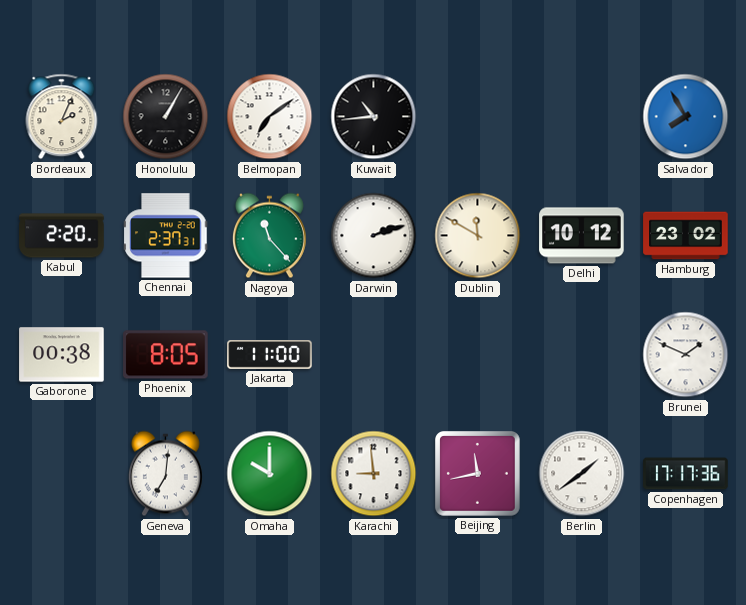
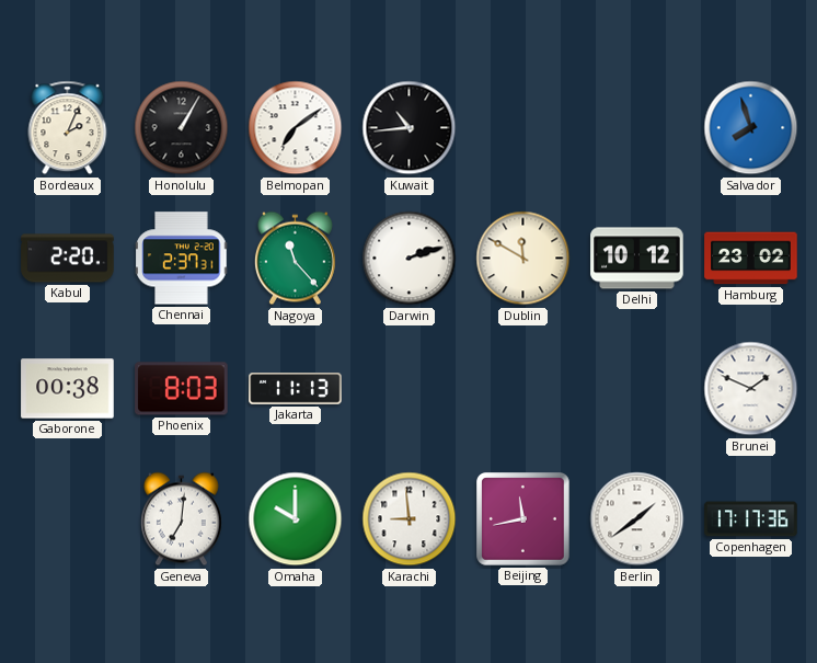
Salvador: 7:55 -> 7:57 (751, 128)
Phoenix: 8:05 -> 8:03 (182, 389)
Jakarta: 11:00 -> 11:13 (296, 389)
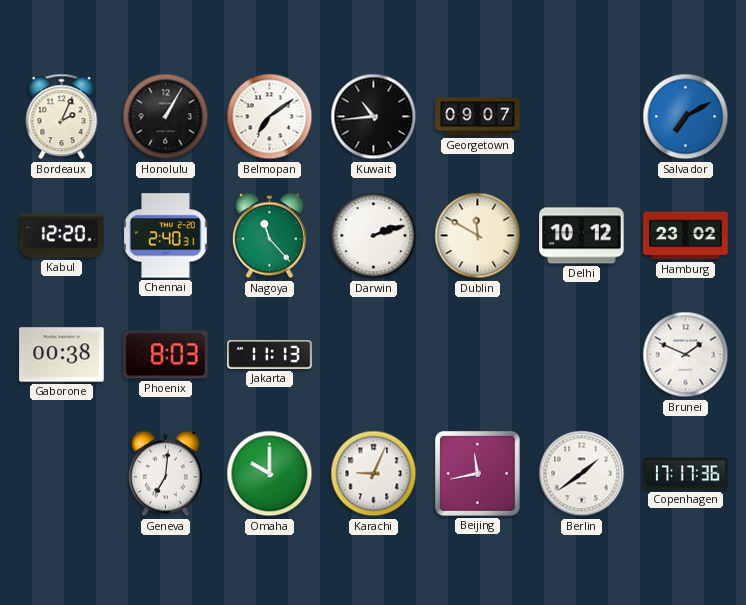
Georgetown: none -> 09:07 (478, 117)
Salvador: 7:57 -> 7:10 (686, 117)
Kabul: 2:20 -> 12:20 (62, 236)
Chennai: 2:37 -> 2:40 (166, 236)
Karachi: 8:59 -> 9:04 (374, 474)
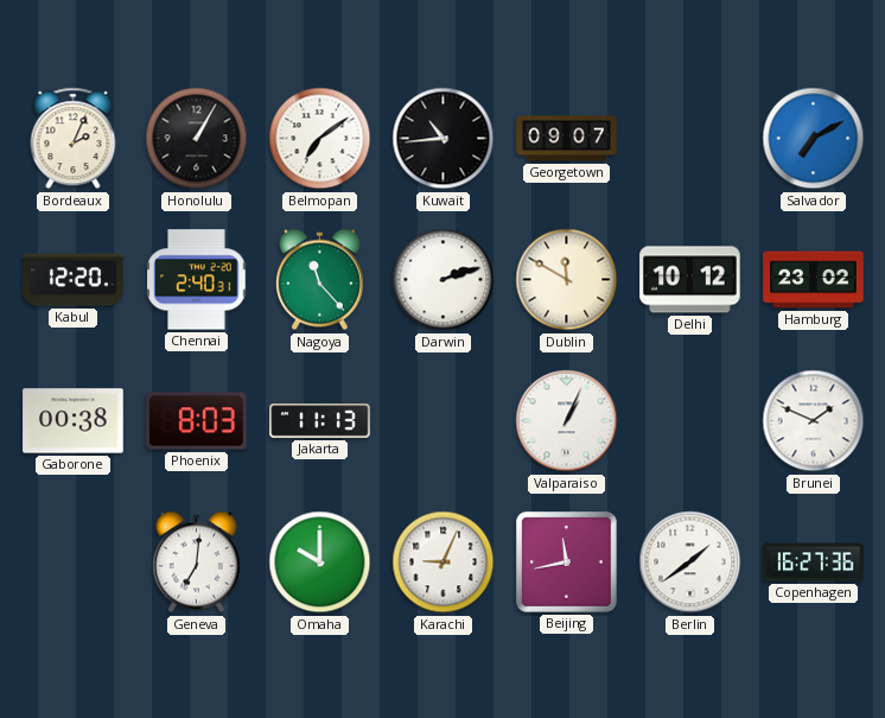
Valparaiso: none -> 1:04 (567, 421)
Copenhagen: 17:17 -> 16:27 (814, 563)
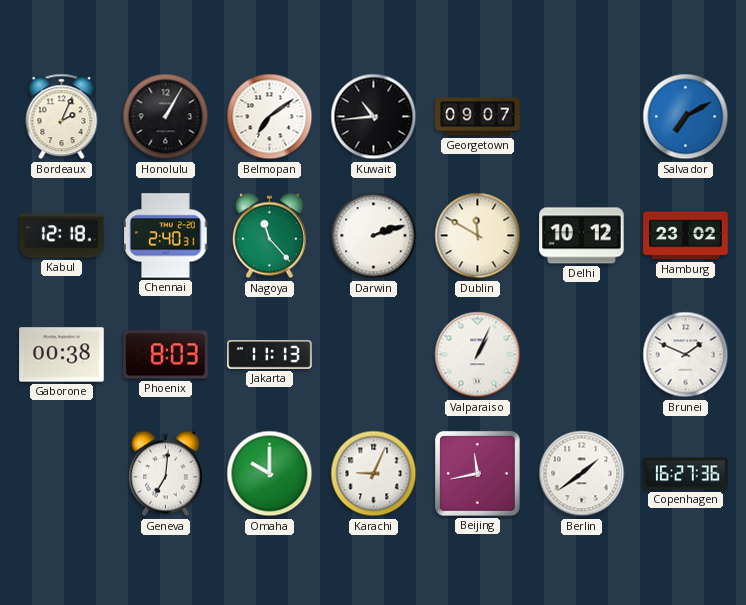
Kabul: 12:20 -> 12:18 (62, 236)
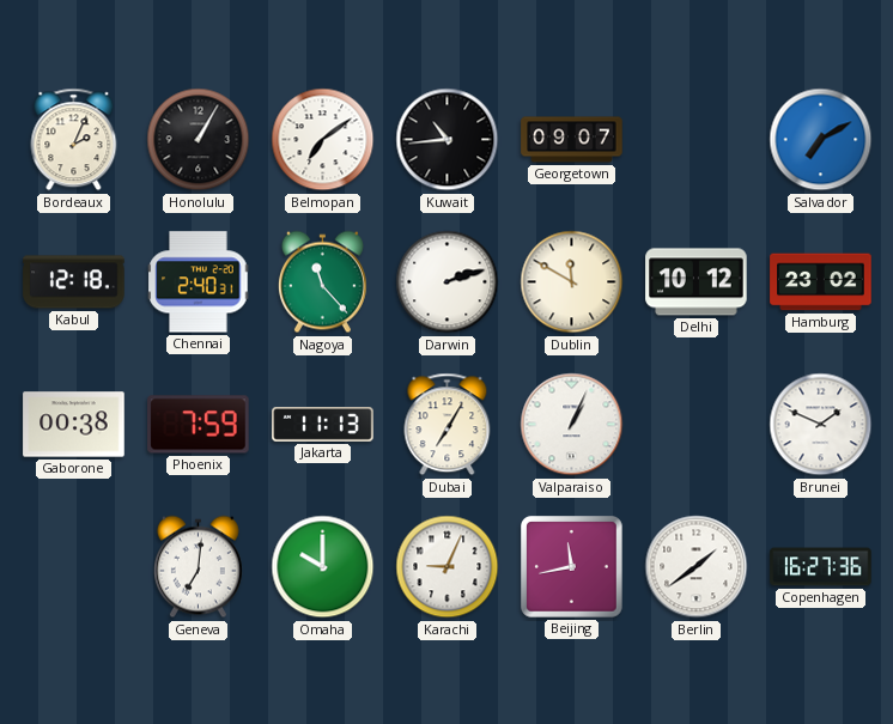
Phoenix: 8:03 -> 7:59 (199, 425)
Dubai: none -> 7:05 (448, 425)
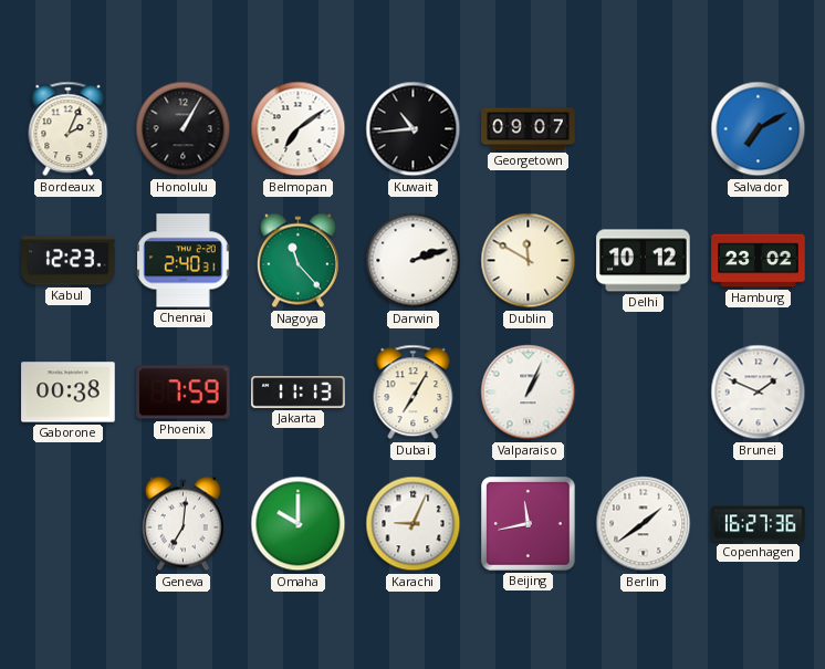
Kabul: 12:18 -> 12:23 (69, 261)
